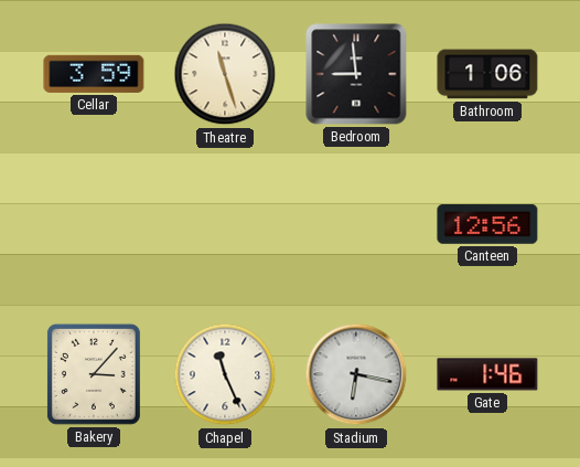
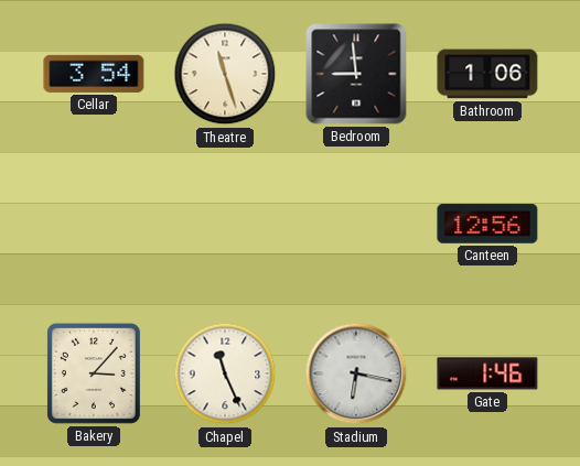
Cellar: 3:59 -> 3:54 (94, 74)
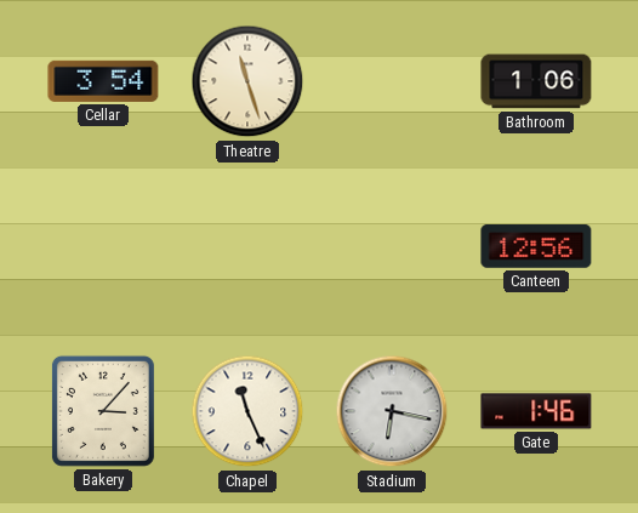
Bedroom: 8:59 -> none (356, 74)
